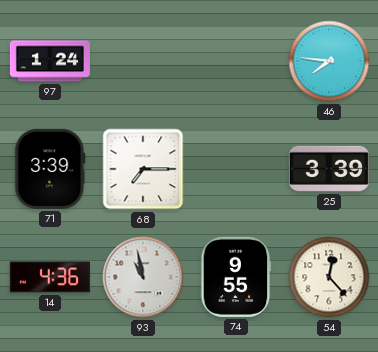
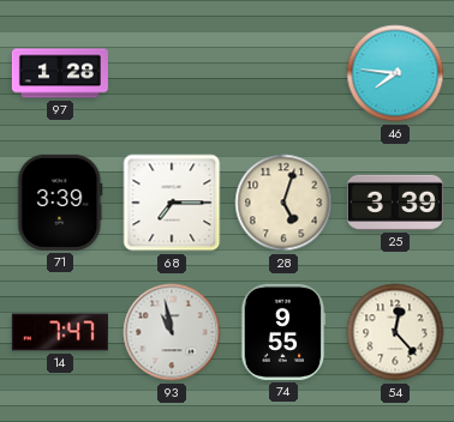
97: 1:24 -> 1:28 (60, 73)
28: none -> 5:03 (283, 203)
14: 4:36 -> 7:47 (60, 332)
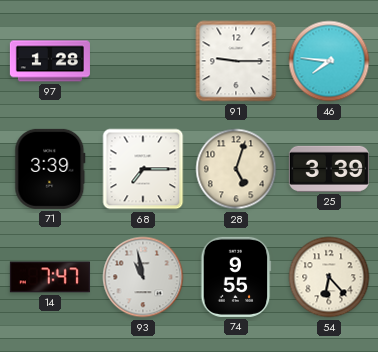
91: none -> 9:15 (236, 61)
54: 12:23 -> 6:23 (329, 277)
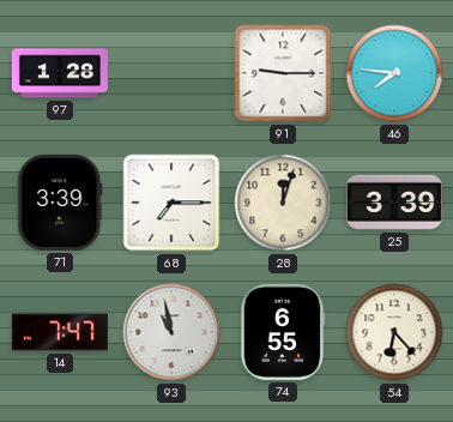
28: 5:03 -> 12:03 (283, 203)
74: 9:55 -> 6:55 (283, 332)
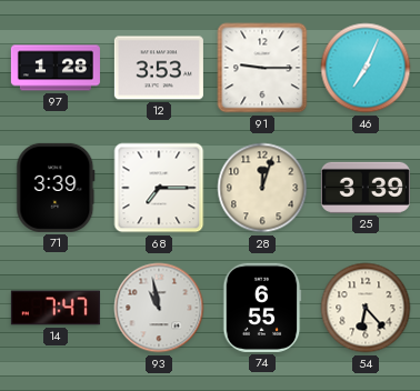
12: none -> 3:53 (159, 68)
46: 7:46 -> 7:04 (366, 68)
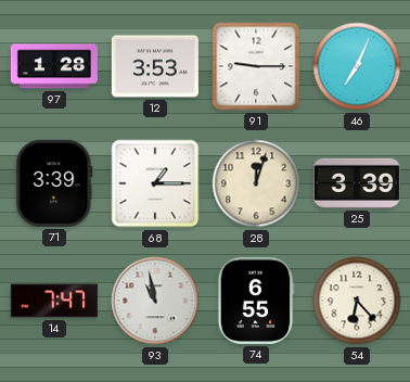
68: 7:15 -> 1:15 (155, 183)
